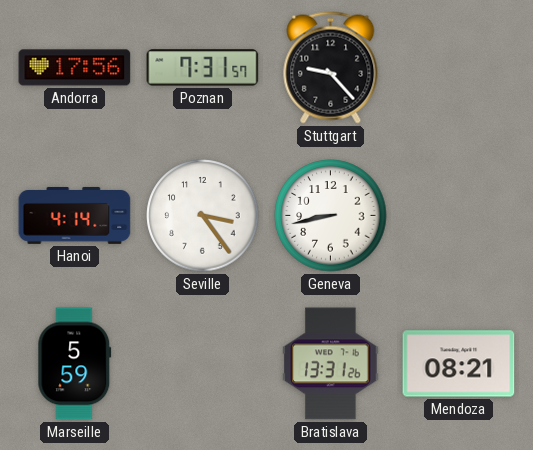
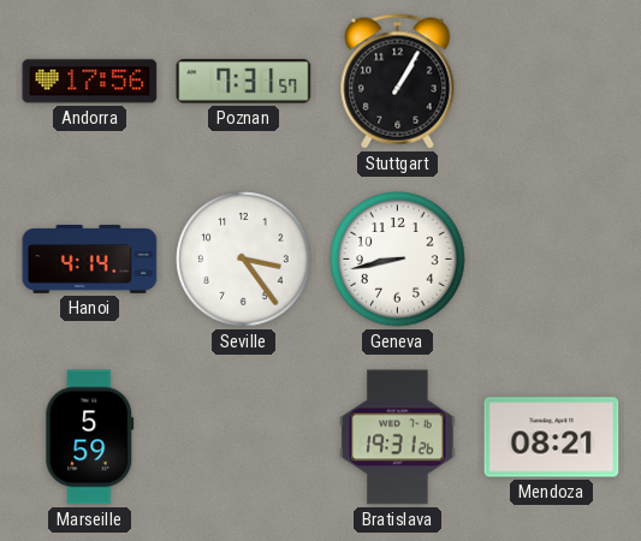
Stuttgart: 9:23 -> 1:05 (398, 82)
Bratislava: 13:31 -> 19:31 (398, 438)
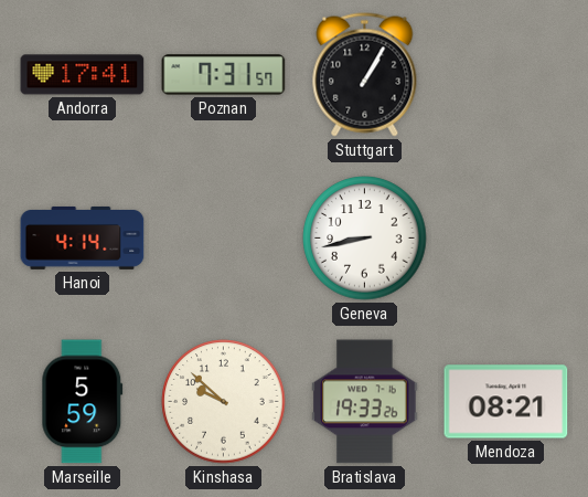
Andorra: 17:56 -> 17:41 (83, 75)
Seville: 3:24 -> none (244, 260)
Kinshasa: none -> 9:52 (224, 402)
Bratislava: 19:31 -> 19:33 (365, 402)
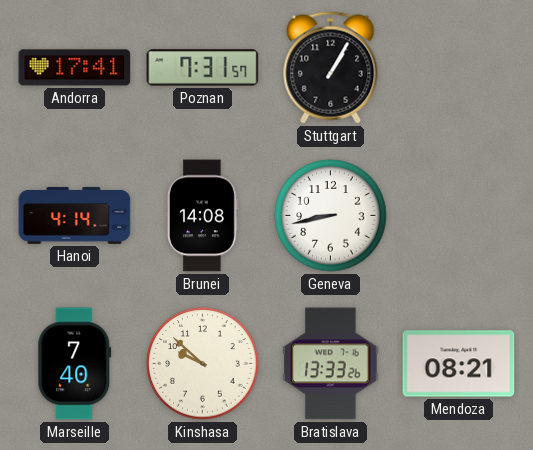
Brunei: none -> 14:08 (202, 216)
Marseille: 5:59 -> 7:40 (75, 364)
Bratislava: 19:33 -> 13:33 (331, 364)
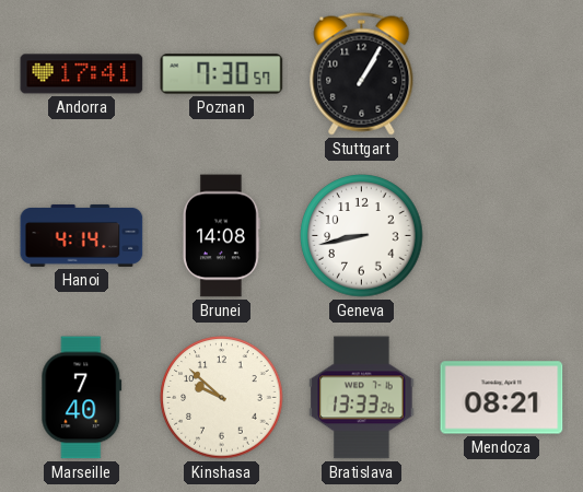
Poznan: 7:31 -> 7:30 (222, 74)
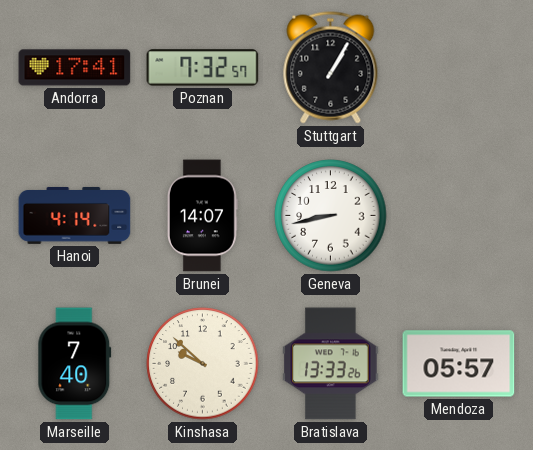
Poznan: 7:30 -> 7:32 (203, 68)
Brunei: 14:08 -> 14:07 (202, 216)
Mendoza: 08:21 -> 05:57 (459, 364)
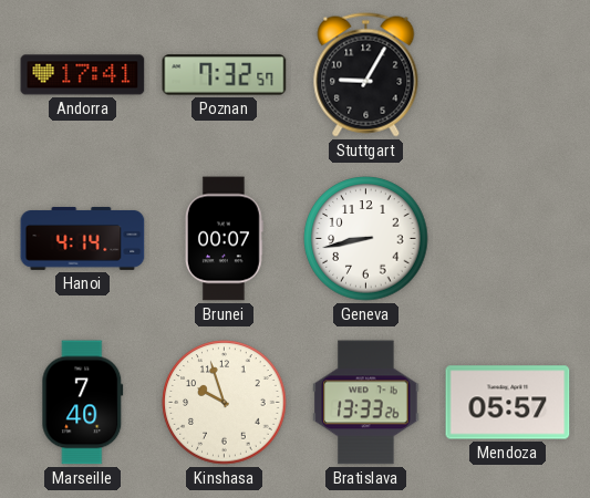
Stuttgart: 1:05 -> 9:05 (366, 75)
Brunei: 14:07 -> 00:07 (224, 239)
Kinshasa: 9:52 -> 9:57 (225, 403)
